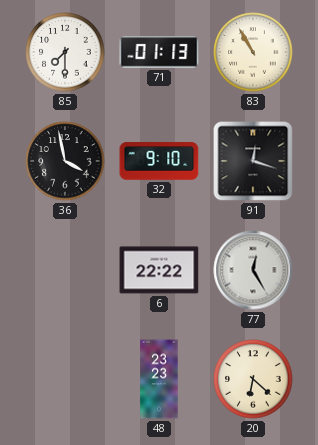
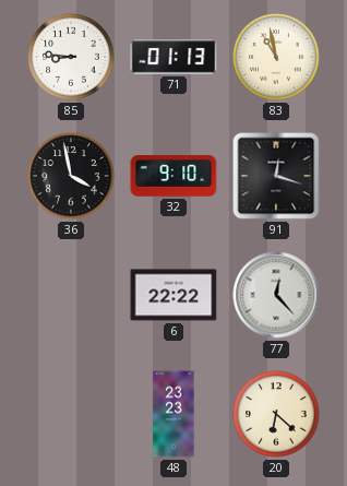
85: 7:30 -> 8:46 (71, 57)
83: 10:55 -> 10:58 (276, 57)
77: 12:25 -> 12:23 (276, 295)
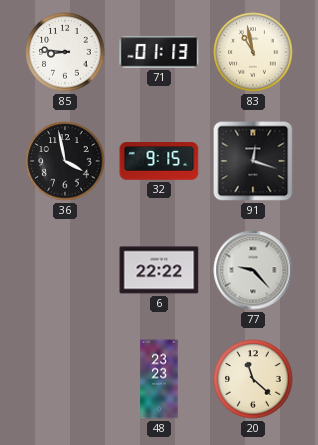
32: 9:10 -> 9:15 (159, 161)
77: 12:23 -> 9:23 (253, 270)
20: 6:22 -> 11:22 (253, 379)
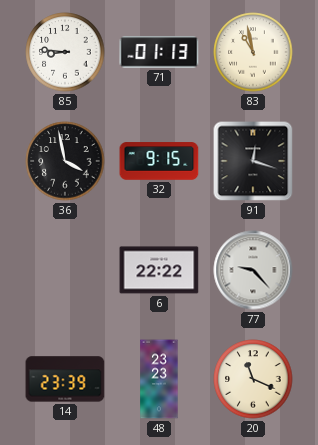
14: none -> 23:39 (65, 379)
20: 11:22 -> 11:19 (253, 379)
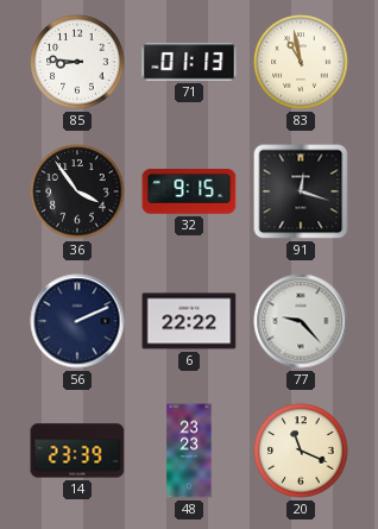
36: 3:58 -> 3:54 (77, 191)
56: none -> 2:11 (77, 321)
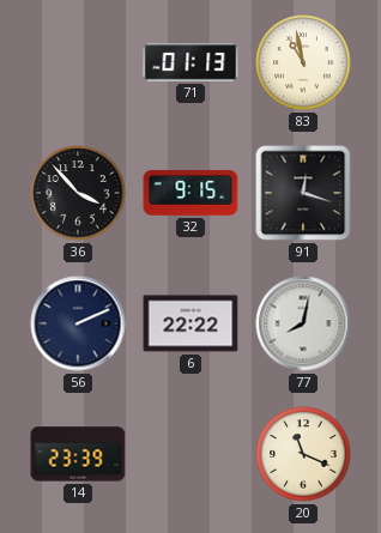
85: 8:46 -> none (77, 62)
36: 3:54 -> 3:53 (78, 193)
77: 9:23 -> 8:02 (303, 323)
48: 23:23 -> none (189, 451)
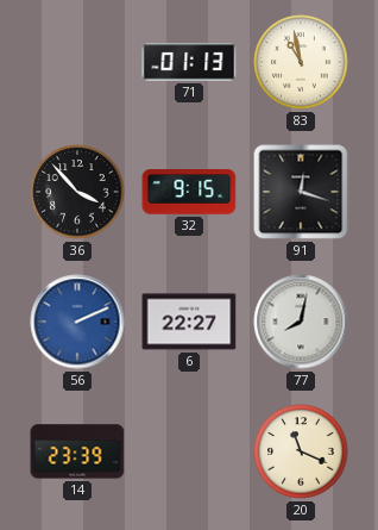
56 dial: navy -> blue (77, 322)
6: 22:22 -> 22:27 (189, 322)
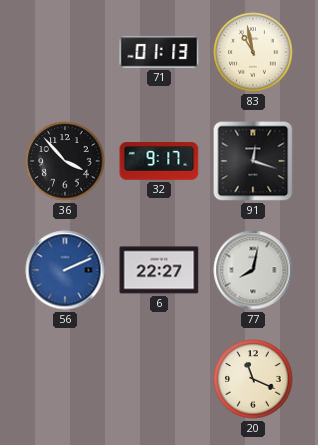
32: 9:15 -> 9:17 (159, 161)
14: 23:39 -> none (77, 451)
